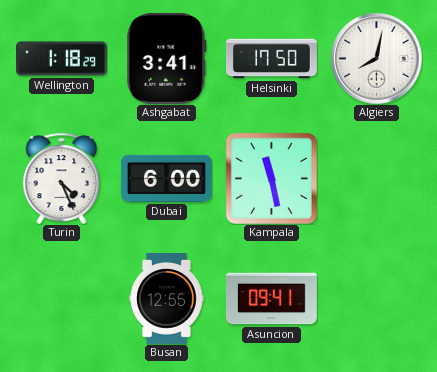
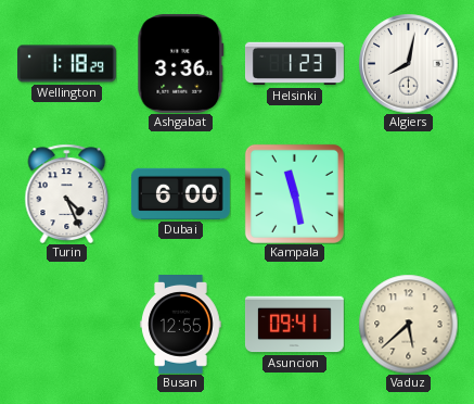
Ashgabat: 3:41 -> 3:36 (181, 63)
Helsinki: 17:50 -> 1:23 (295, 64)
Vaduz: none -> 5:38 (408, 324)
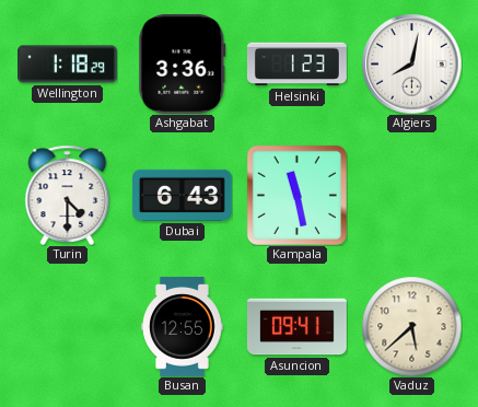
Turin: 4:26 -> 4:30 (68, 195)
Dubai: 6:00 -> 6:43 (182, 195)
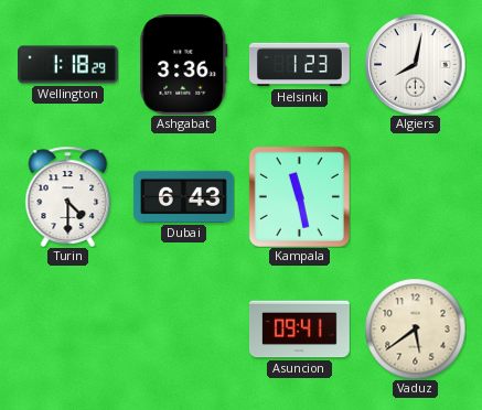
Busan: 12:55 -> none (183, 327)
Vaduz: 5:38 -> 5:39 (415, 328)
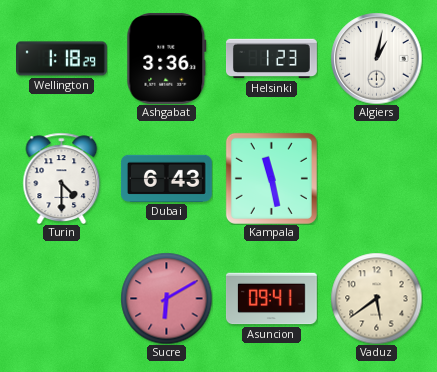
Algiers: 8:02 -> 1:02 (376, 58)
Sucre: none -> 6:10 (166, 298)
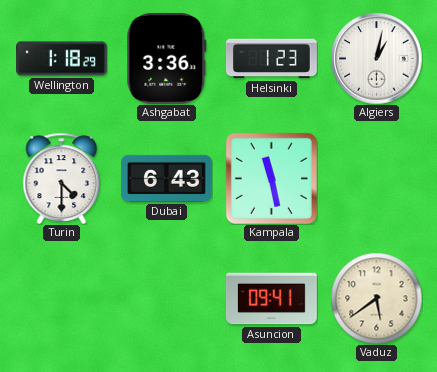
Sucre: 6:10 -> none (166, 298)
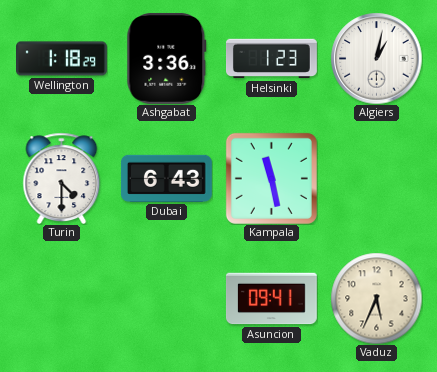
Vaduz: 5:39 -> 5:34 (376, 298)
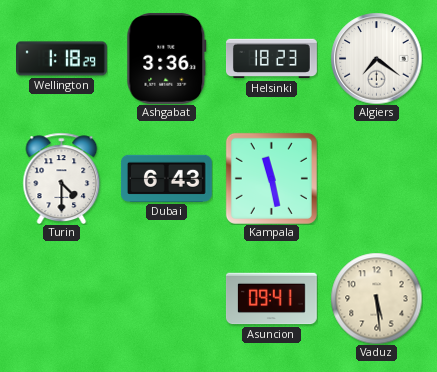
Helsinki: 1:23 -> 18:23 (272, 59)
Algiers: 1:02 -> 7:21 (376, 58)
Vaduz: 5:34 -> 5:29 (376, 298)
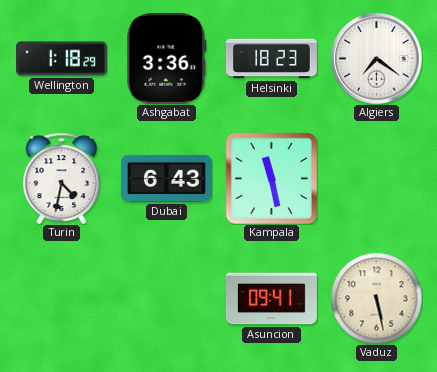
Turin: 4:30 -> 4:32 (62, 178)
Vaduz: 5:29 -> 5:28 (376, 298)
